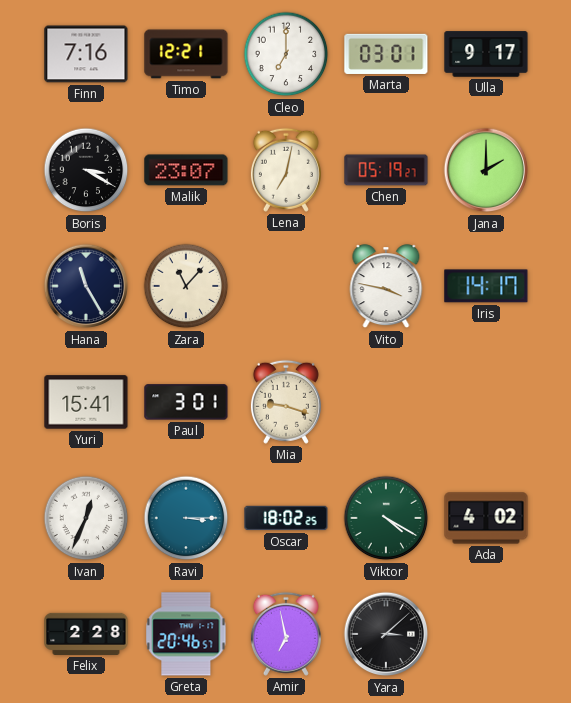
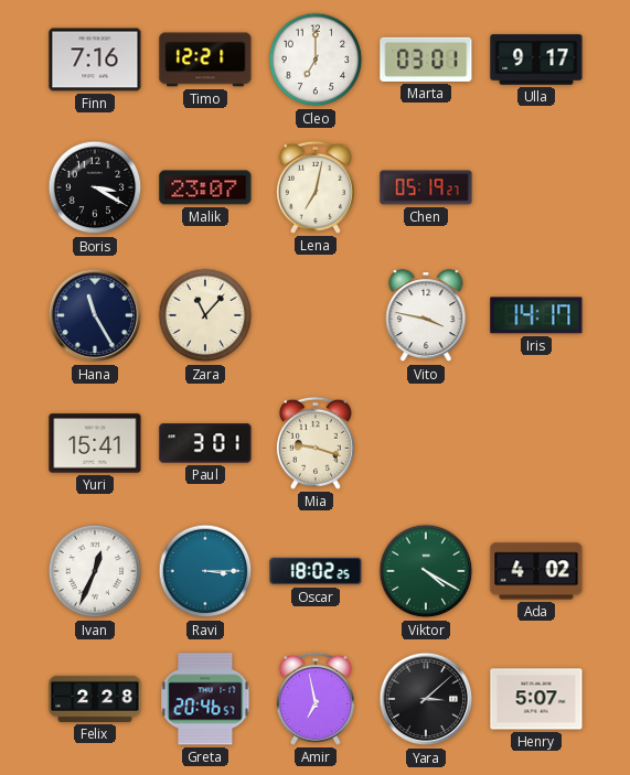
Jana: 2:00 -> none (486, 170)
Henry: none -> 5:07 (536, 699)
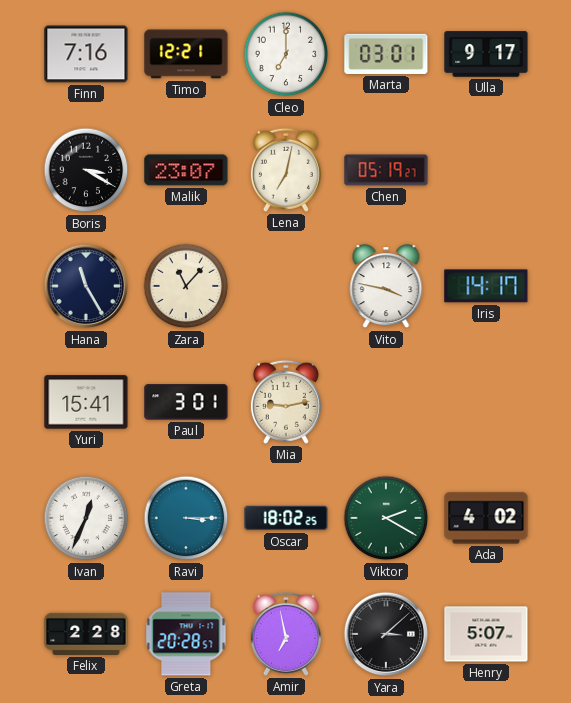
Mia: 9:18 -> 9:13 (286, 402)
Viktor: 4:20 -> 2:20 (386, 518)
Greta: 20:46 -> 20:28 (186, 634)
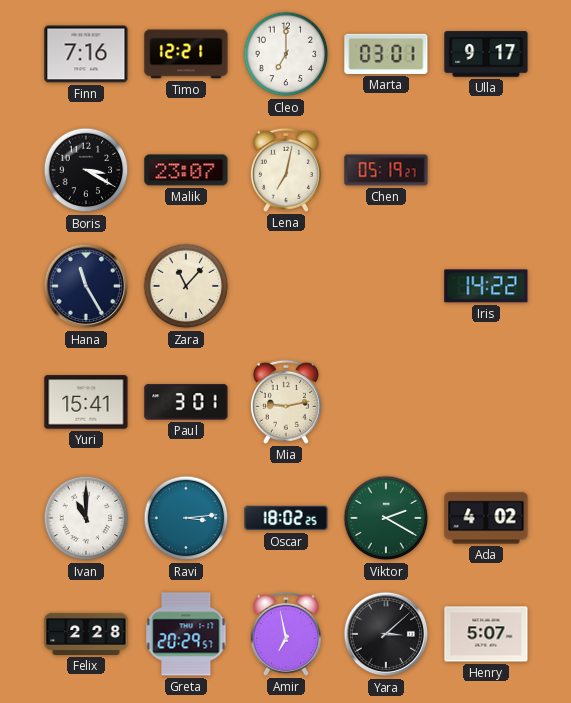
Vito: 3:47 -> none (386, 287)
Iris: 14:17 -> 14:22 (486, 286)
Ivan: 12:34 -> 11:00 (86, 518)
Ravi: 3:15 -> 3:14 (186, 518)
Greta: 20:28 -> 20:29 (186, 634)
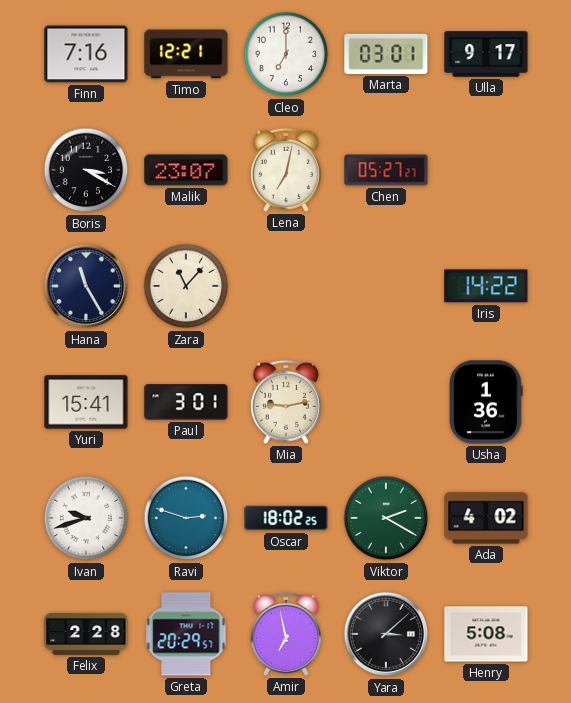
Chen: 05:19 -> 05:27 (386, 170)
Usha: none -> 1:36 (486, 402)
Ivan: 11:00 -> 9:42 (86, 518)
Ravi: 3:14 -> 2:48 (186, 518)
Henry: 5:07 -> 5:08 (486, 634)
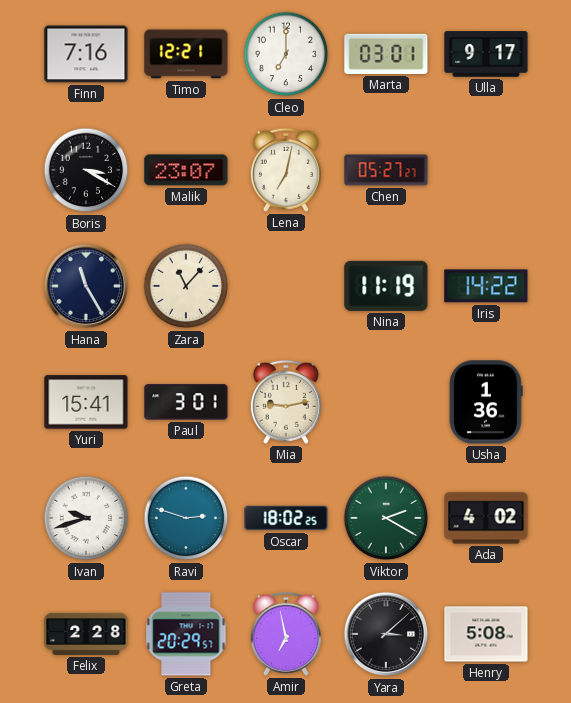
Nina: none -> 11:19 (386, 286)
